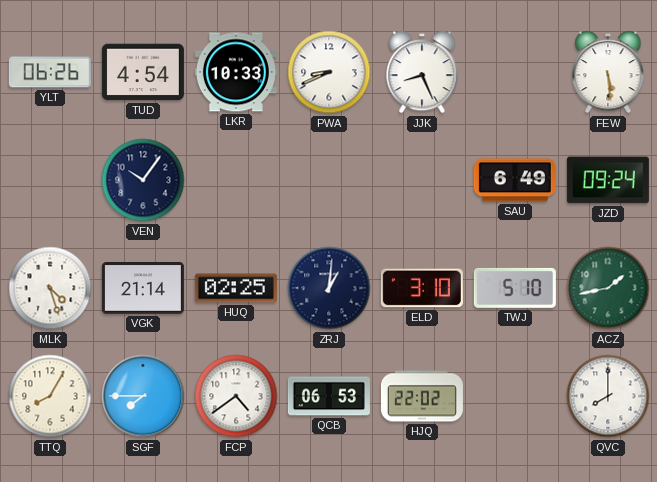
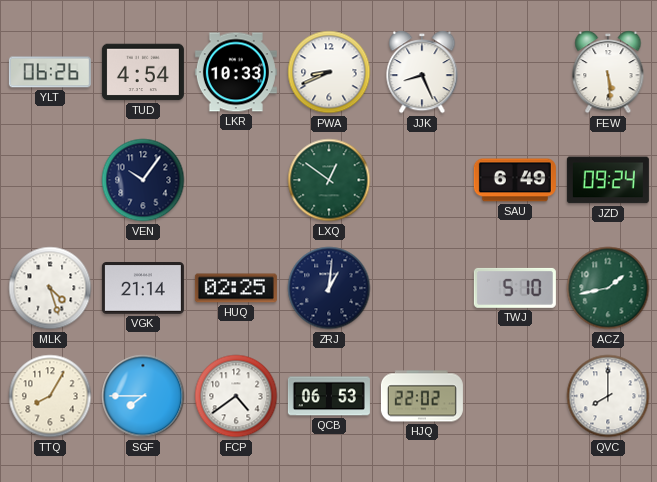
LXQ: none -> 12:51 (329, 180)
ELD: 3:10 -> none (422, 288)
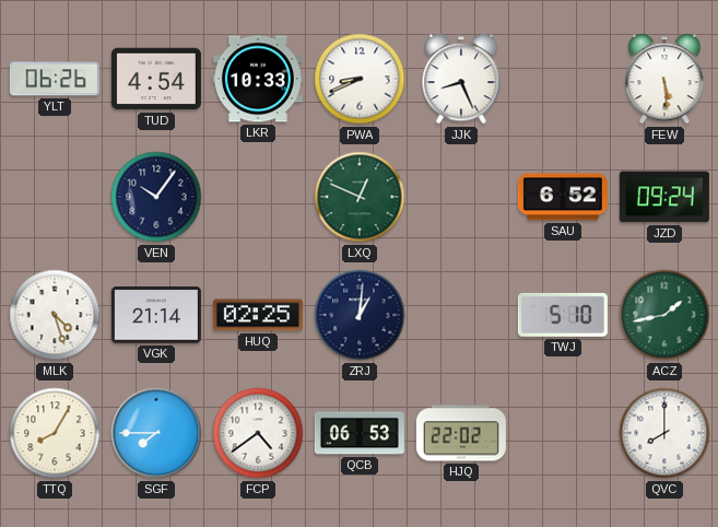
LXQ: 12:51 -> 12:49 (360, 197)
SAU: 6:49 -> 6:52 (563, 197)
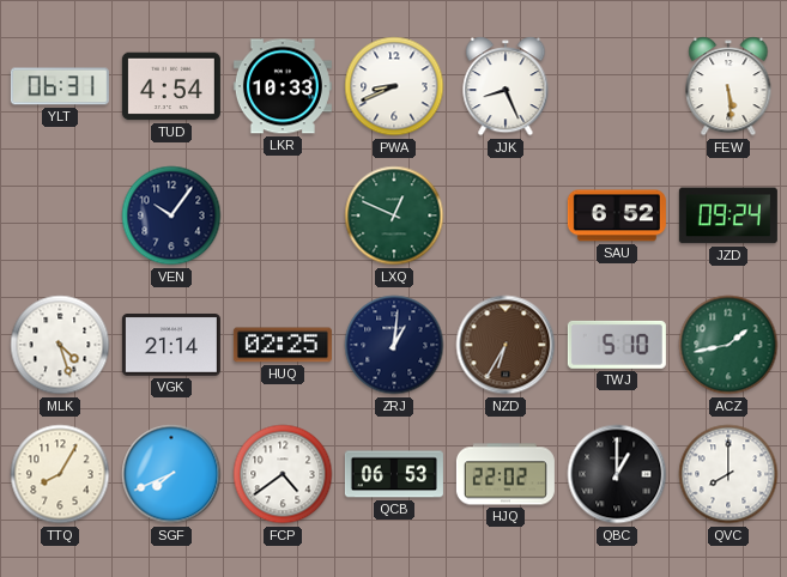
YLT: 06:26 -> 06:31 (60, 86)
NZD: none -> 6:35 (506, 345)
SGF: 7:45 -> 7:41 (171, 474)
QBC: none -> 1:00 (617, 474)
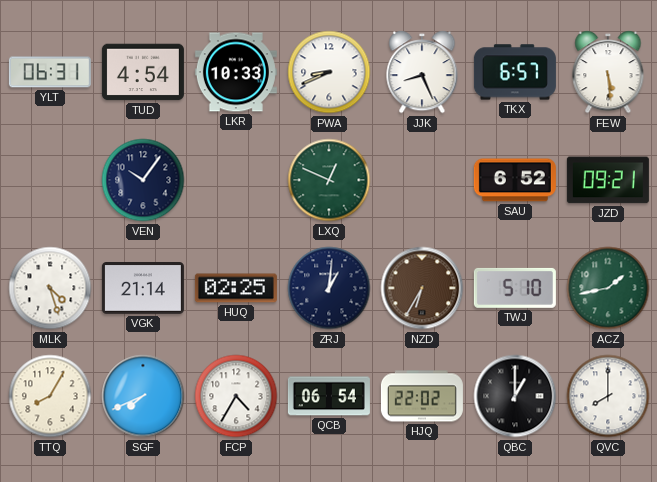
TKX: none -> 6:57 (515, 72)
JZD: 09:24 -> 09:21 (608, 180)
FCP: 4:39 -> 4:35 (236, 396)
QCB: 06:53 -> 06:54 (329, 396)
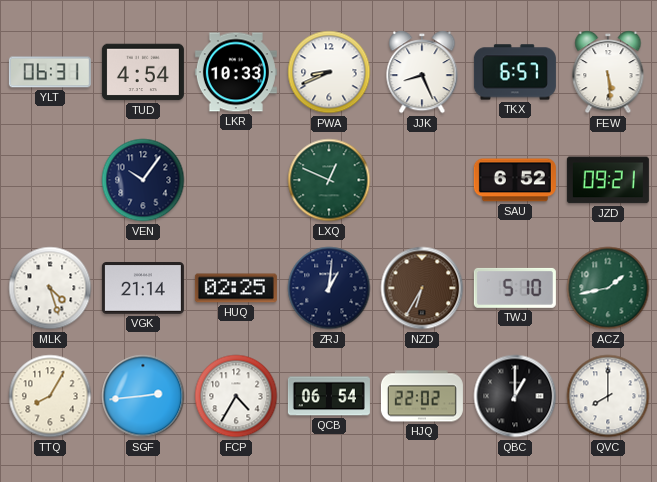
SGF: 7:41 -> 2:44 (143, 396)
